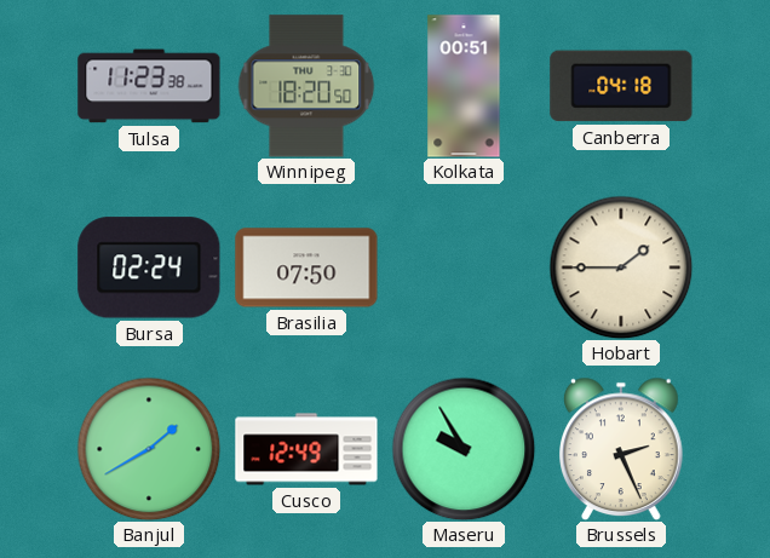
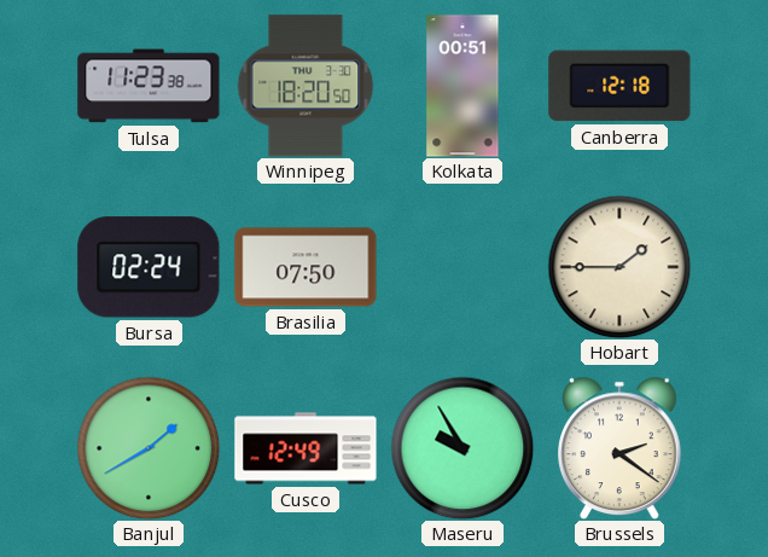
Canberra: 04:18 -> 12:18 (619, 86)
Brussels: 2:26 -> 2:21 (621, 447)
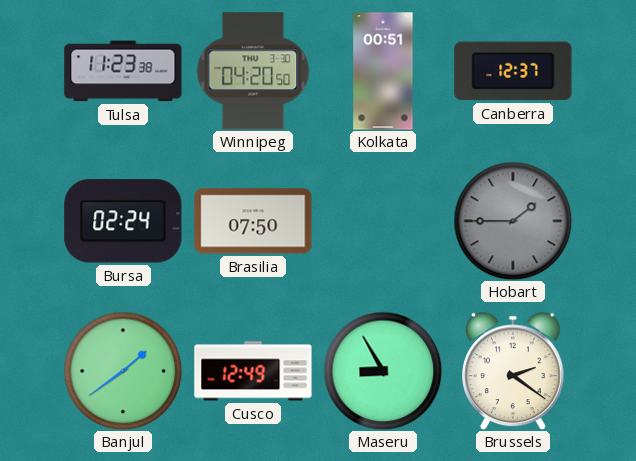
Winnipeg: 18:20 -> 04:20 (253, 71)
Canberra: 12:18 -> 12:37 (513, 71)
Hobart dial: cream -> grey (513, 221)
Banjul: 1:40 -> 1:39 (123, 371)
Maseru: 9:55 -> 8:55 (383, 371)
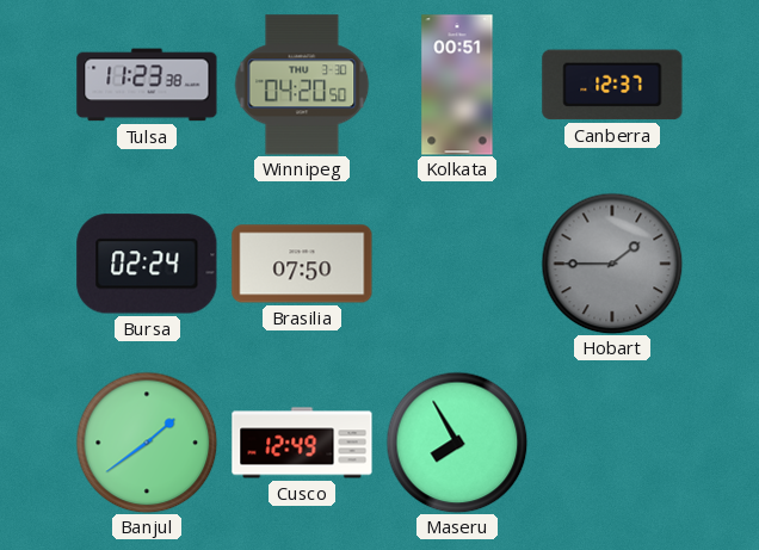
Maseru: 8:55 -> 7:55 (457, 443)
Brussels: 2:21 -> none (514, 370)
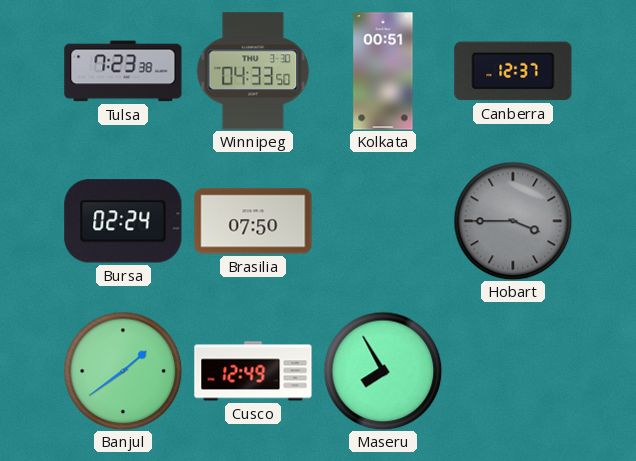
Tulsa: 11:23 -> 7:23 (123, 71)
Winnipeg: 04:20 -> 04:33 (253, 71)
Hobart: 1:45 -> 3:45 (513, 221)
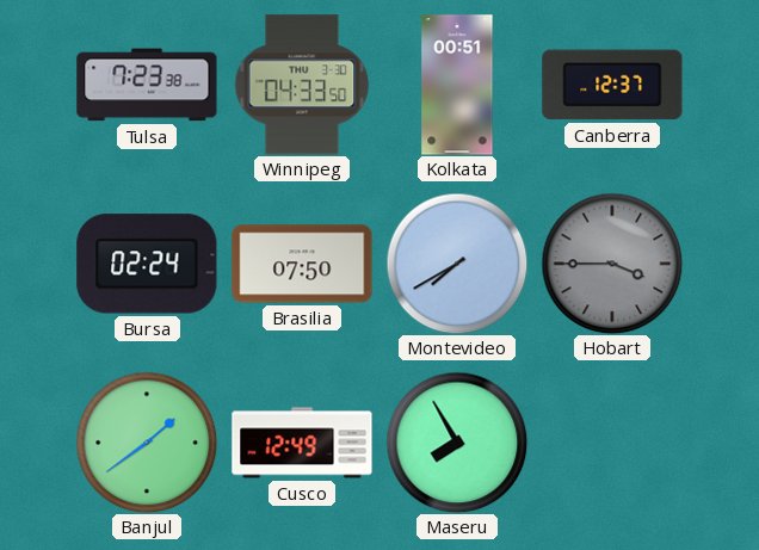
Montevideo: none -> 7:40 (457, 264)
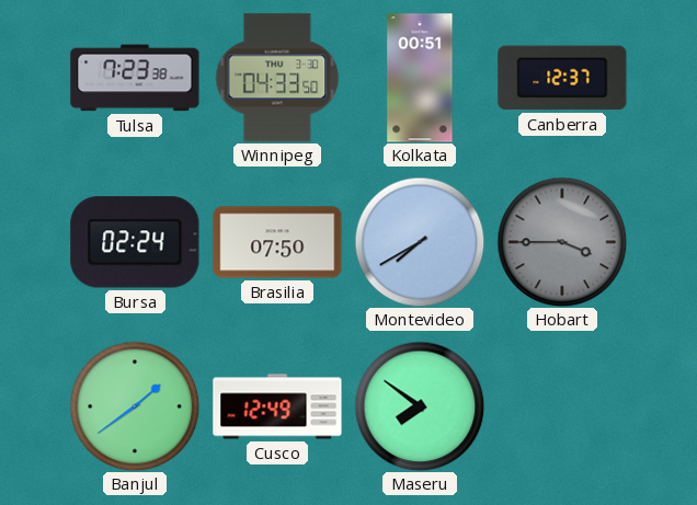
Maseru: 7:55 -> 7:51 (420, 406)
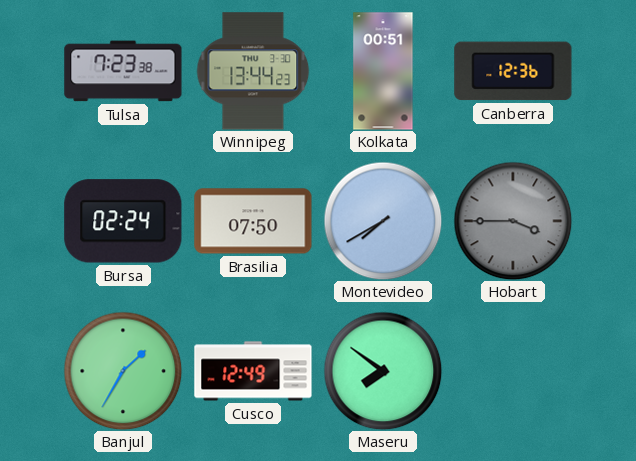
Winnipeg: 04:33 -> 13:44 (253, 71)
Canberra: 12:37 -> 12:36 (513, 71)
Banjul: 1:39 -> 1:35 (123, 371)
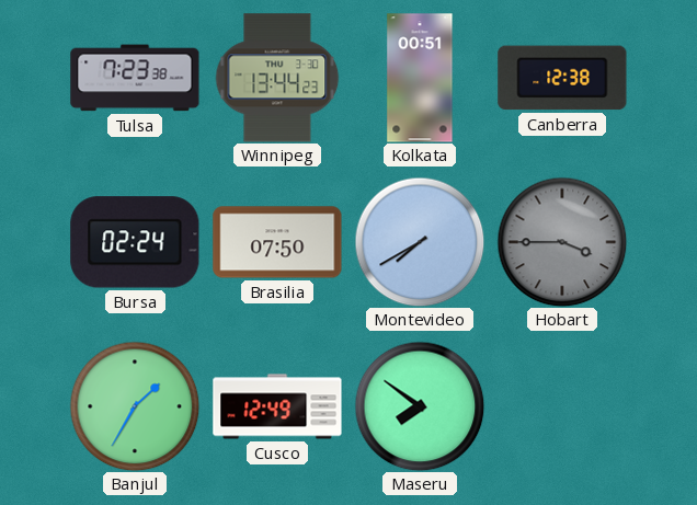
Canberra: 12:36 -> 12:38 (562, 78)
